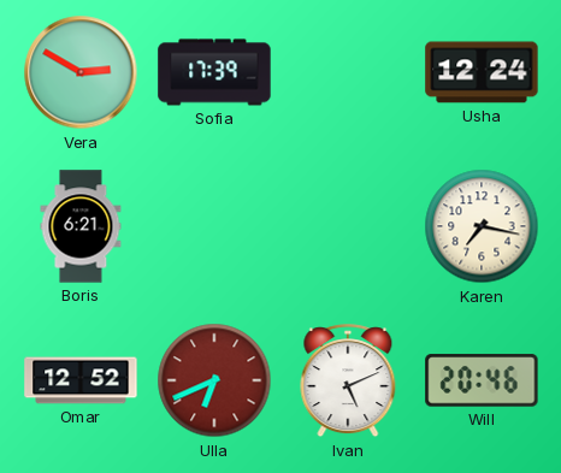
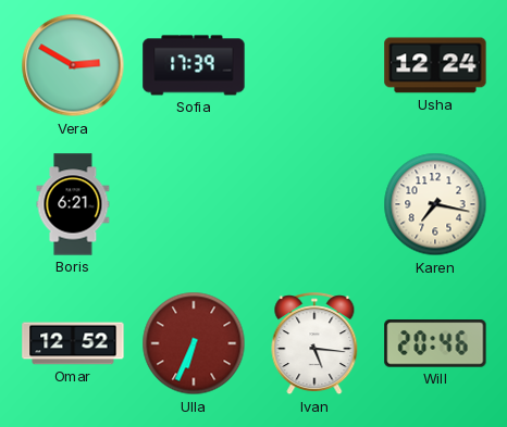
Ulla: 6:41 -> 6:34 (194, 343)
Ivan: 5:11 -> 5:16 (314, 344)
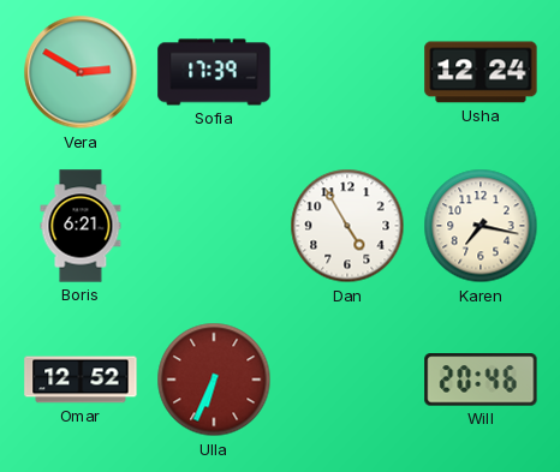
Dan: none -> 4:55 (347, 226)
Ivan: 5:16 -> none (314, 344)
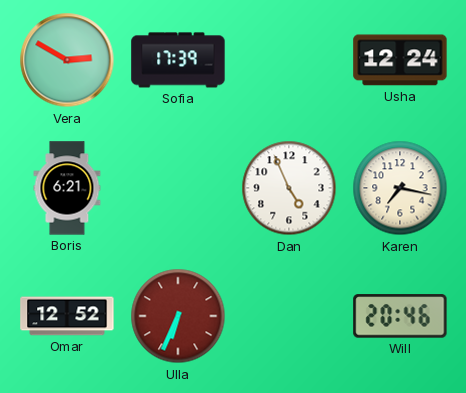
Dan: 4:55 -> 4:56 (289, 188)
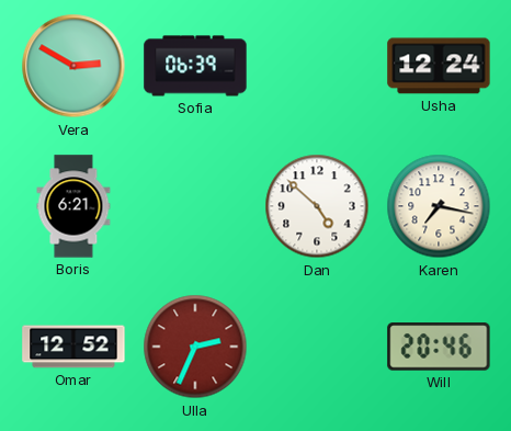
Sofia: 17:39 -> 06:39 (195, 66)
Dan: 4:56 -> 4:52 (317, 206)
Ulla: 6:34 -> 2:34 (195, 347)
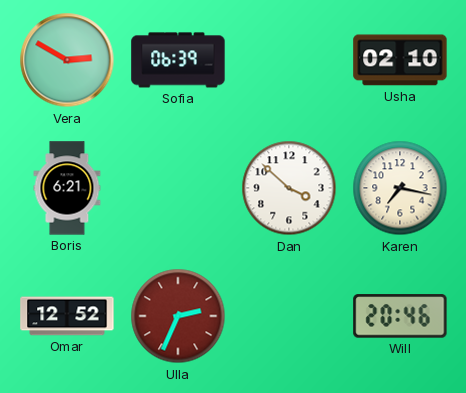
Usha: 12:24 -> 02:10 (400, 60)
Dan: 4:52 -> 3:52 (289, 188)
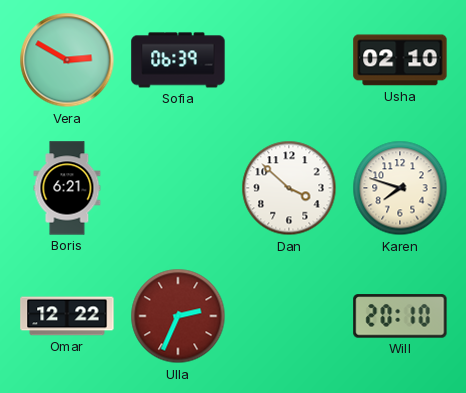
Karen: 7:17 -> 7:48 (400, 188)
Omar: 12:52 -> 12:22 (67, 316)
Will: 20:46 -> 20:10 (400, 316)
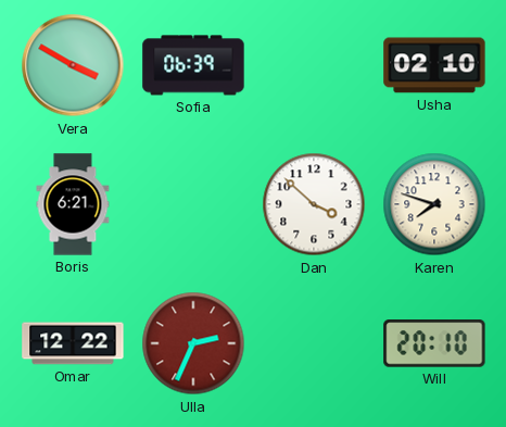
Vera: 2:50 -> 3:50 (73, 65)
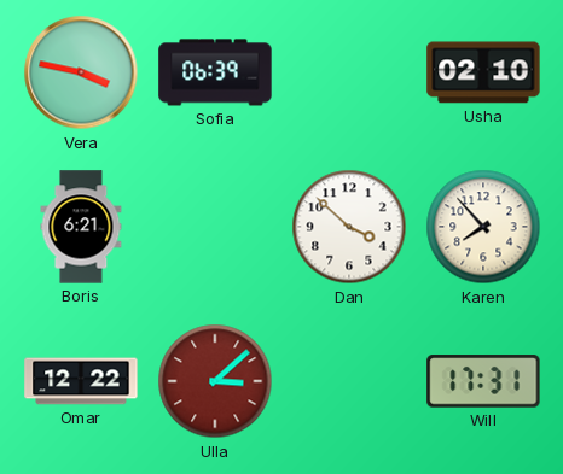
Vera: 3:50 -> 3:47 (81, 72)
Karen: 7:48 -> 7:53 (483, 227)
Ulla: 2:34 -> 3:08 (215, 381)
Will: 20:10 -> 17:31 (483, 381)
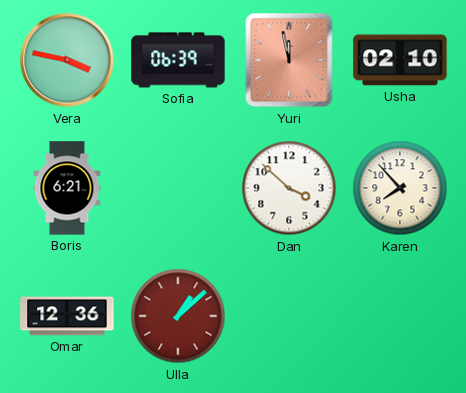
Yuri: none -> 11:58 (289, 60)
Omar: 12:22 -> 12:36 (67, 316)
Ulla: 3:08 -> 1:08 (178, 316)
Will: 17:31 -> none (483, 381)
